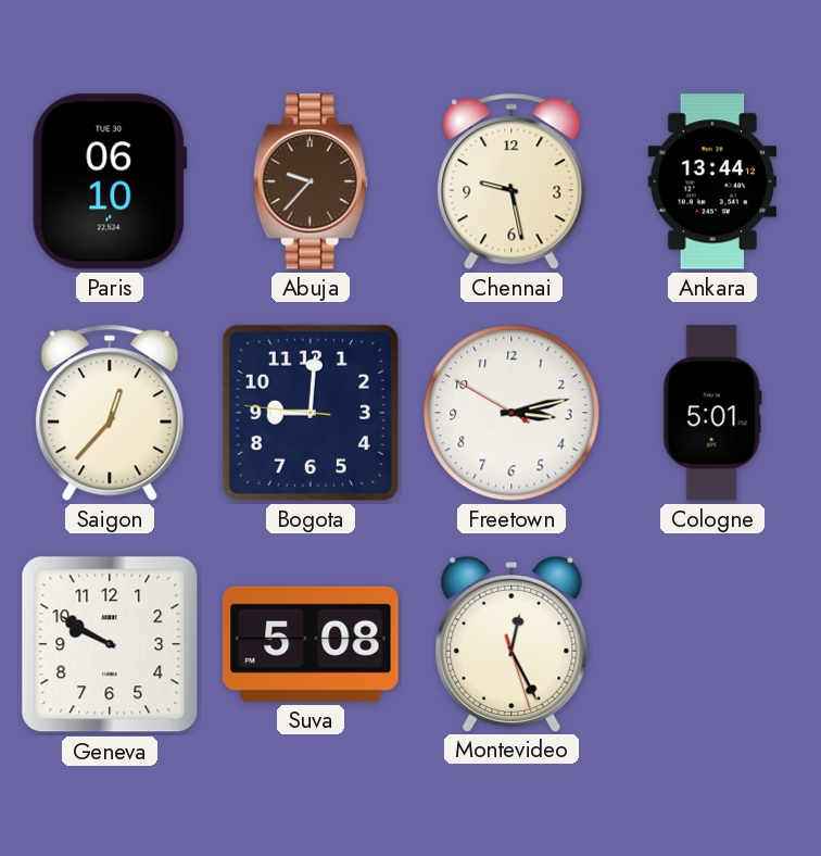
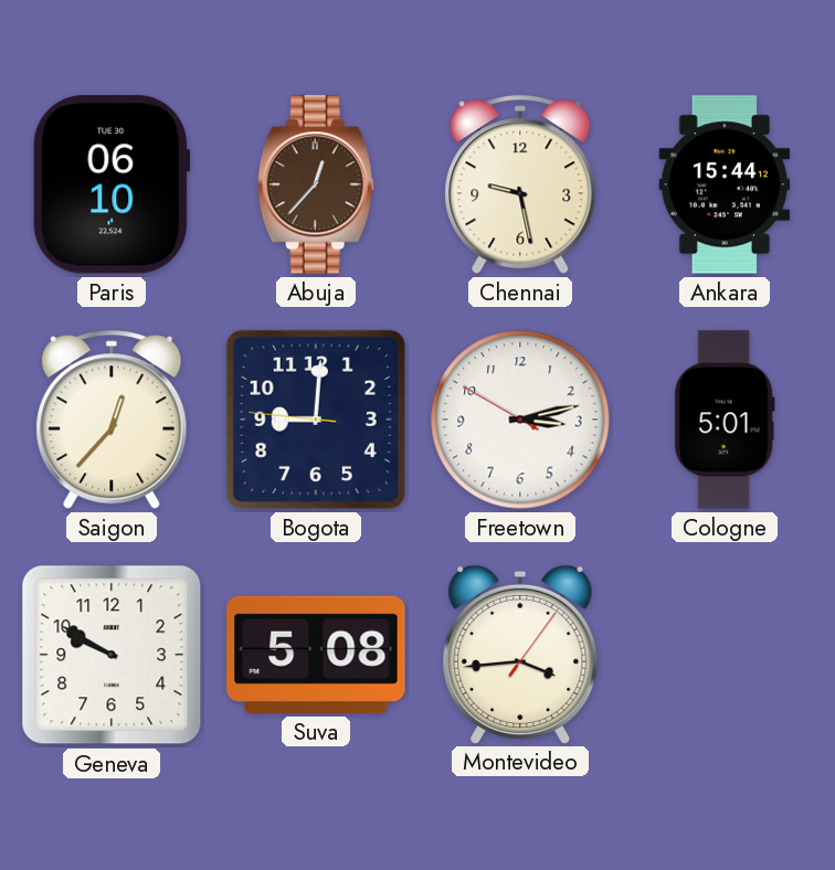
Abuja: 9:37 -> 12:37 (316, 184)
Ankara: 13:44 -> 15:44 (725, 184)
Montevideo: 12:25 -> 3:44 (520, 654)
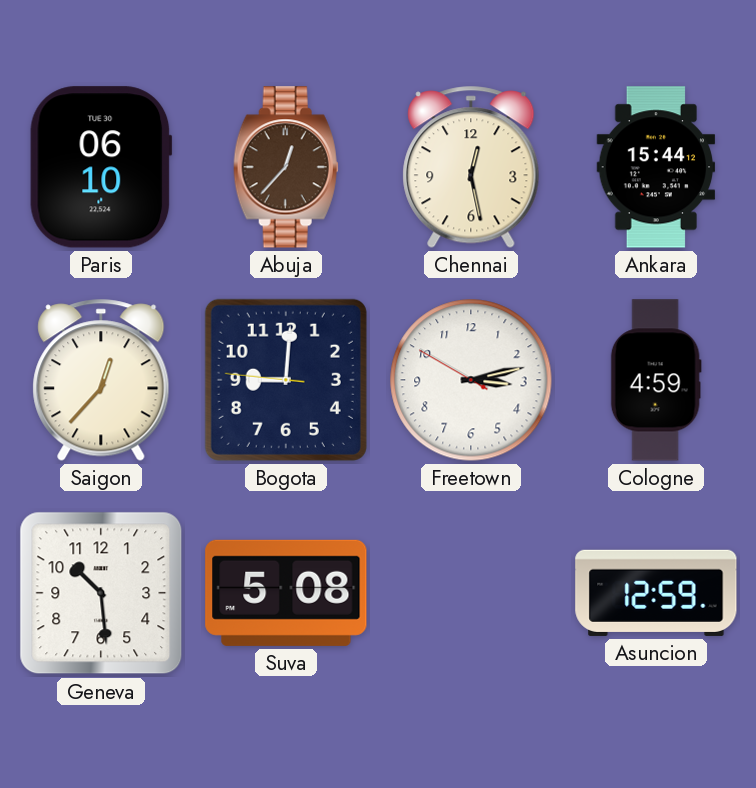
Chennai: 9:28 -> 12:28 (471, 167)
Cologne: 5:01 -> 4:59 (656, 380)
Geneva: 9:50 -> 10:29 (101, 593)
Montevideo: 3:44 -> none (520, 654)
Asuncion: none -> 12:59 (656, 593)
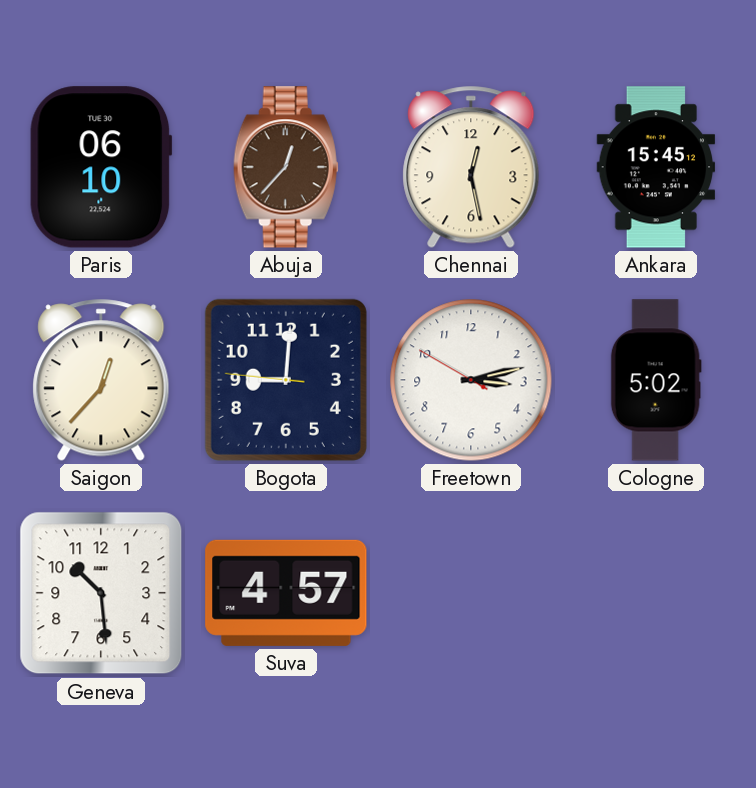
Ankara: 15:44 -> 15:45 (656, 167)
Cologne: 4:59 -> 5:02 (656, 380)
Suva: 5:08 -> 4:57 (286, 593)
Asuncion: 12:59 -> none (656, 593)
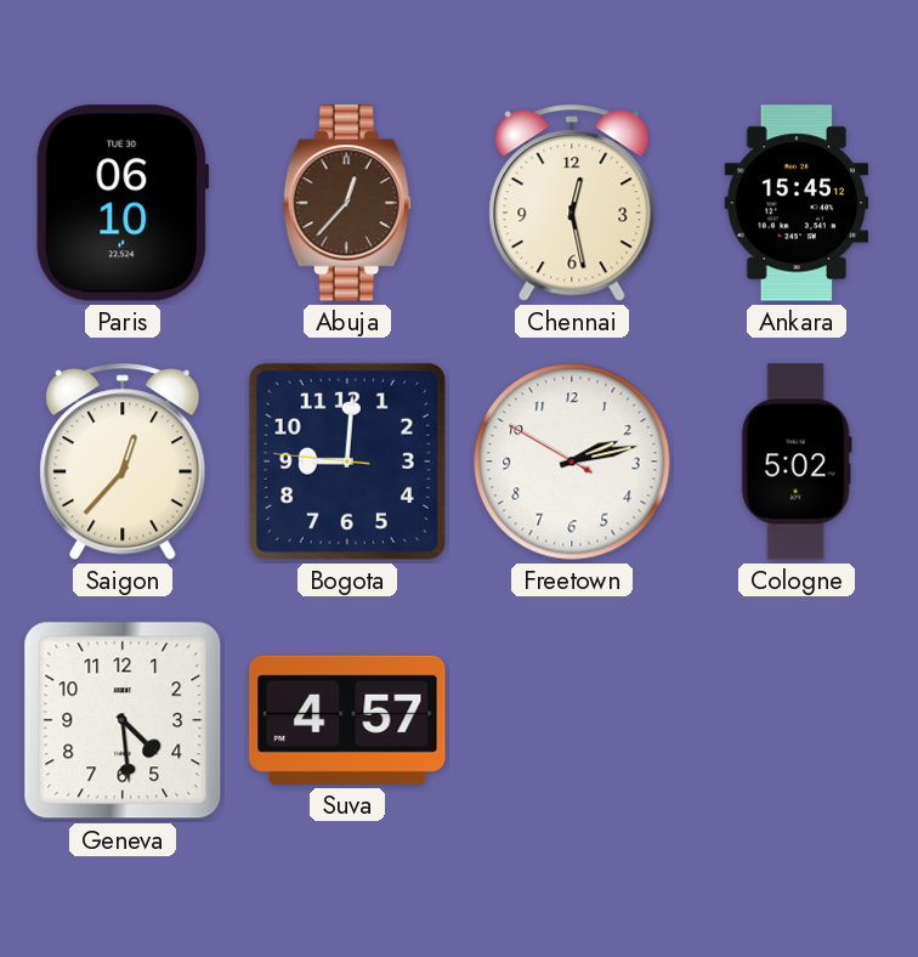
Freetown: 3:12 -> 2:12 (572, 461)
Geneva: 10:29 -> 4:29 (123, 720)
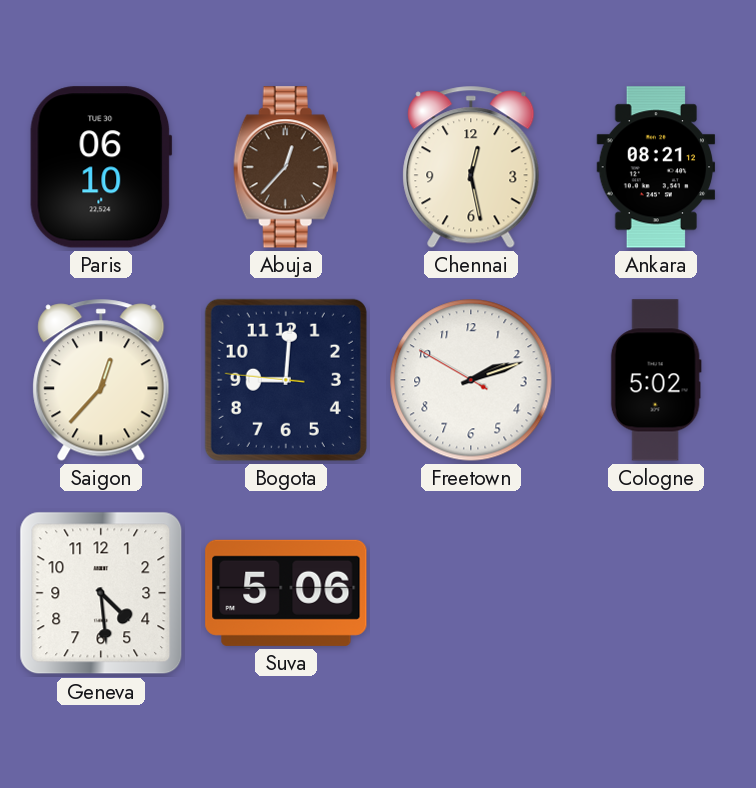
Ankara: 15:45 -> 08:21 (656, 167)
Freetown: 2:12 -> 2:11 (471, 380)
Suva: 4:57 -> 5:06 (286, 593)
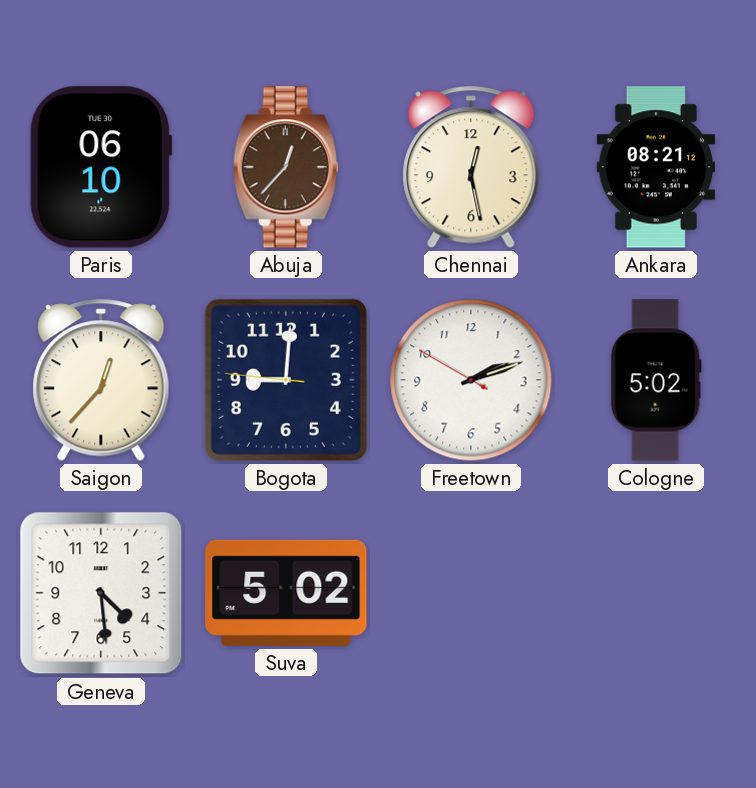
Suva: 5:06 -> 5:02 (286, 593)
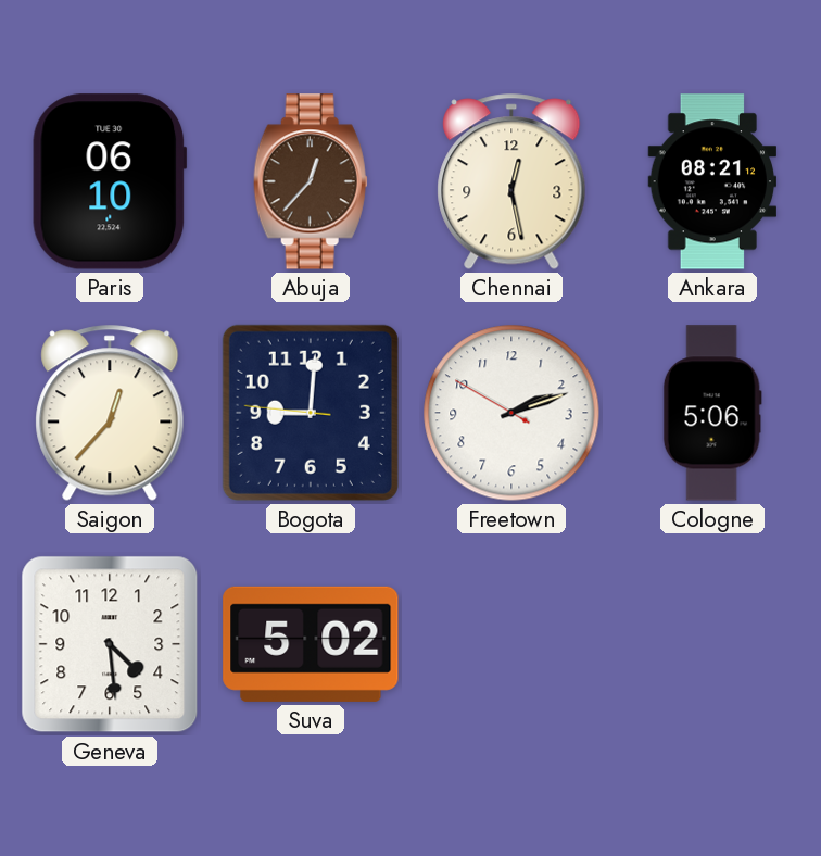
Cologne: 5:02 -> 5:06 (712, 413)
